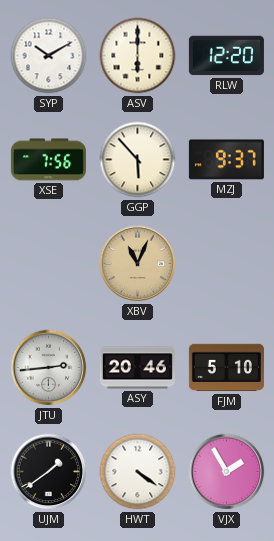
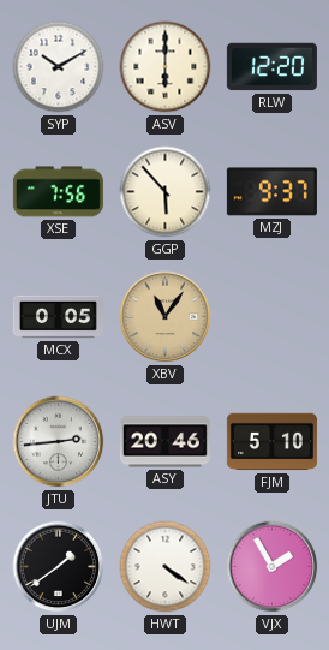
MCX: none -> 0:05 (58, 317)
XBV: 11:04 -> 11:06 (166, 317)
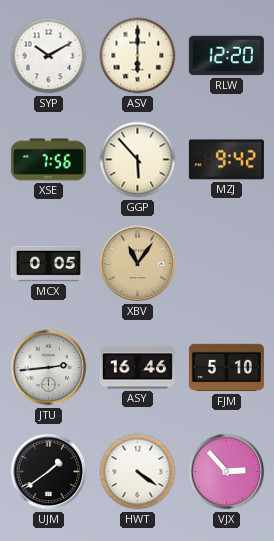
MZJ: 9:37 -> 9:42 (226, 160)
ASY: 20:46 -> 16:46 (137, 368)
VJX: 1:55 -> 2:53 (227, 472)
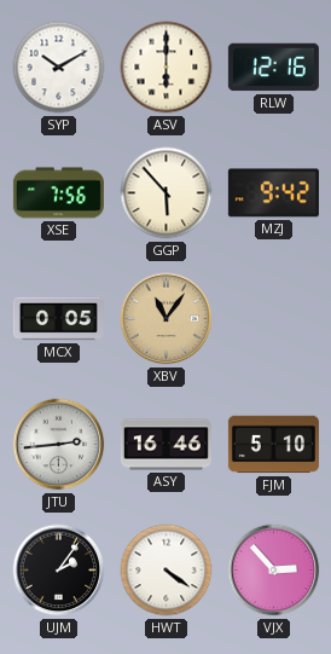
RLW: 12:20 -> 12:16 (273, 68)
UJM: 1:39 -> 2:06 (59, 571)
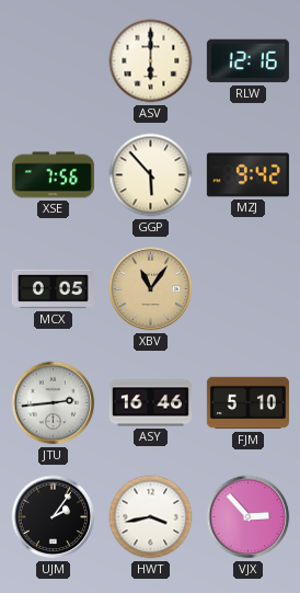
SYP: 10:10 -> none (59, 68)
HWT: 4:21 -> 3:43 (151, 517)
